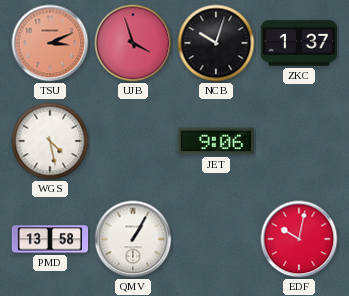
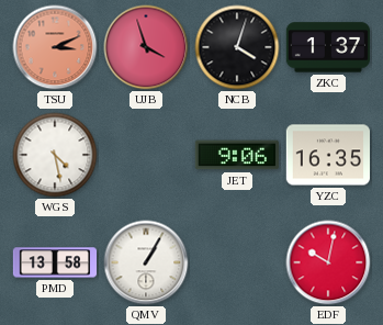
NCB: 10:03 -> 4:03 (237, 47)
YZC: none -> 16:35 (327, 155)
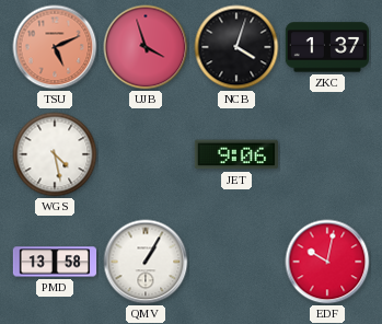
TSU: 3:11 -> 5:11 (55, 47)
YZC: 16:35 -> none (327, 155)
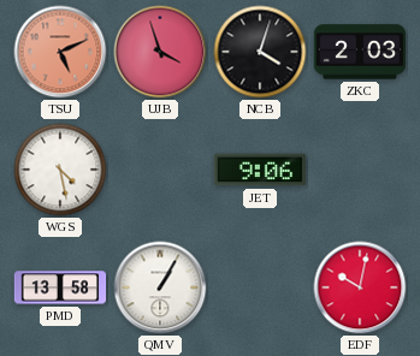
ZKC: 1:37 -> 2:03 (359, 52)
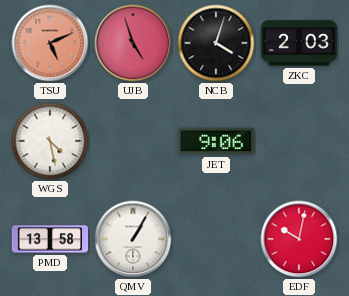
UJB: 3:57 -> 4:57 (133, 43)
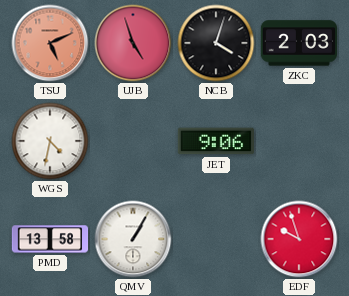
WGS: 4:28 -> 4:32 (50, 141)
EDF: 10:02 -> 9:57 (299, 239)
